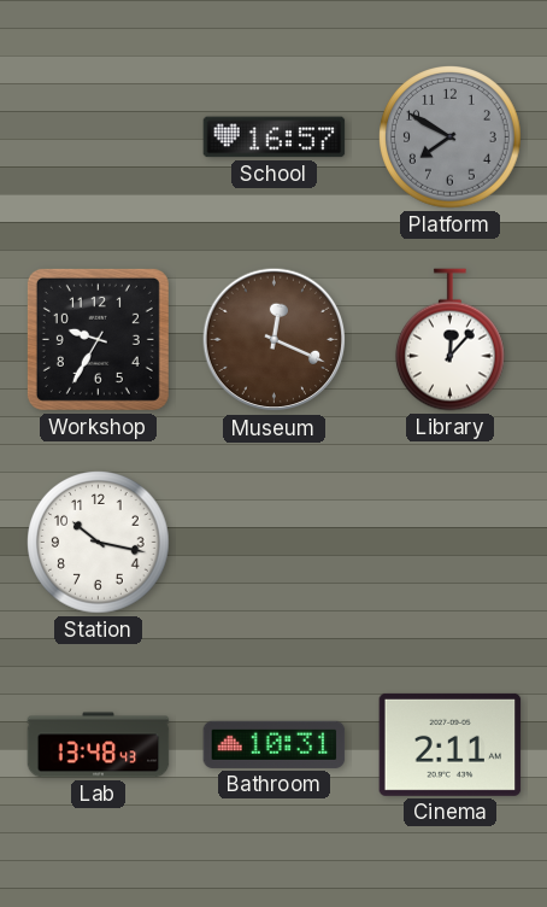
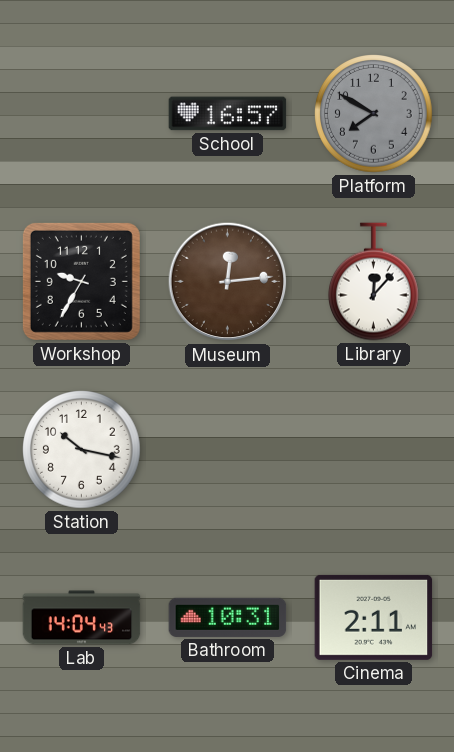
Museum: 12:19 -> 12:14 (228, 282)
Lab: 13:48 -> 14:04 (82, 618)
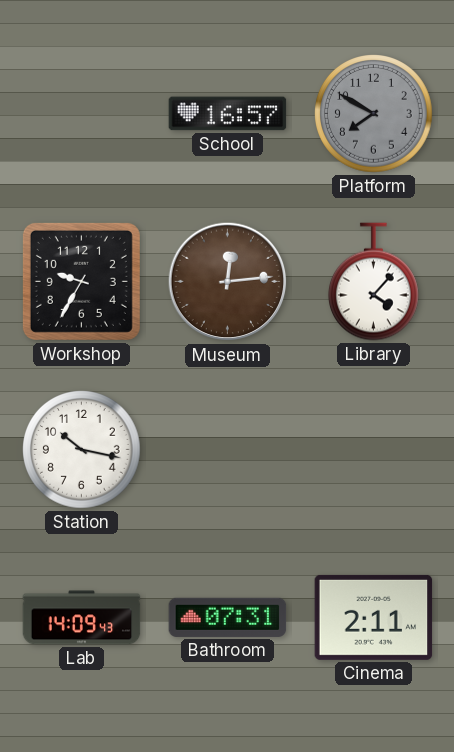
Library: 12:07 -> 4:07 (374, 282)
Lab: 14:04 -> 14:09 (82, 618)
Bathroom: 10:31 -> 07:31 (228, 617)
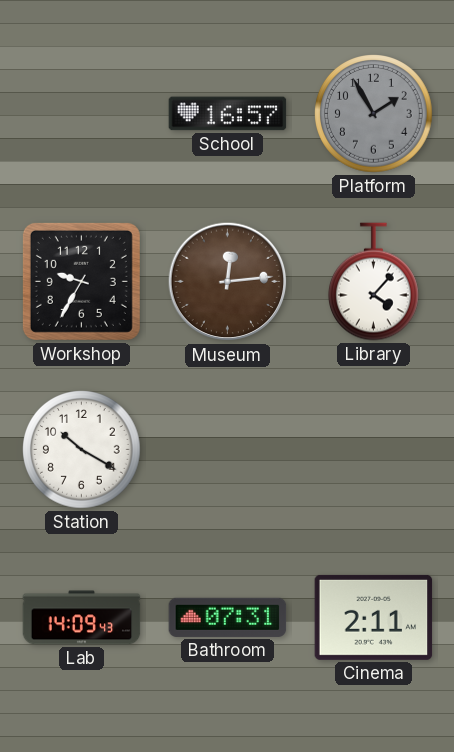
Platform: 7:50 -> 1:55 (374, 114)
Station: 10:17 -> 10:20 (82, 450)
